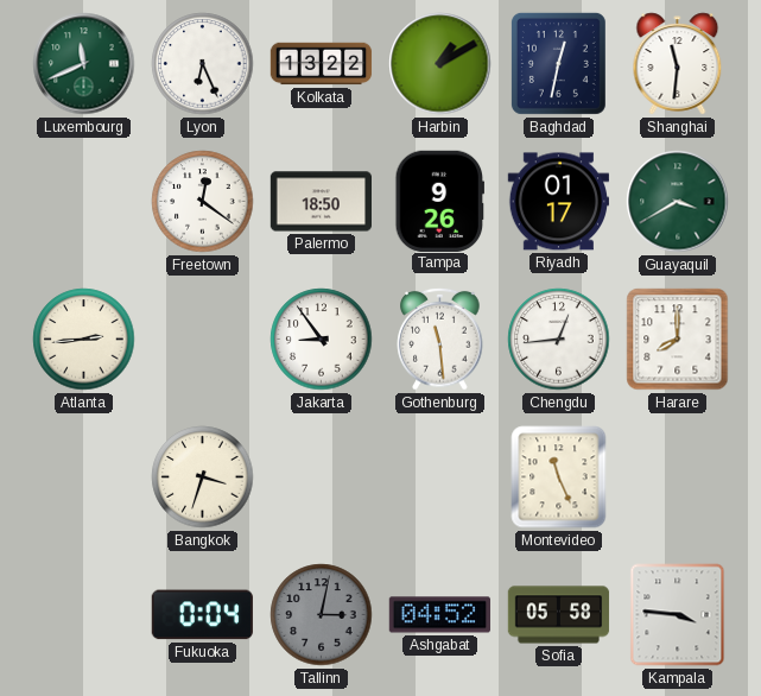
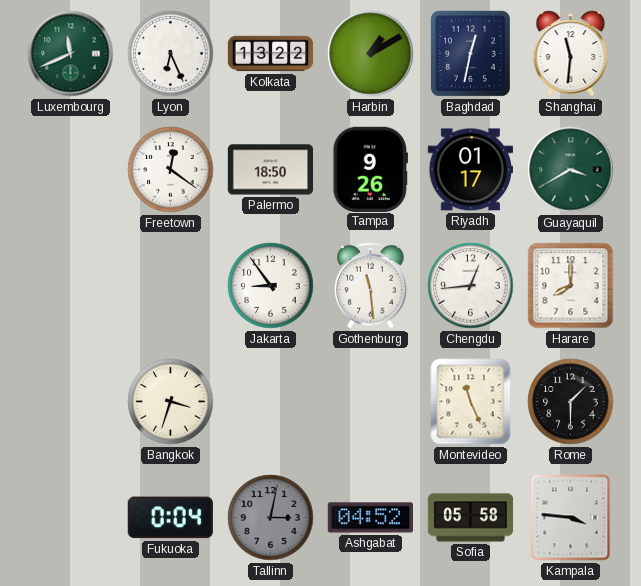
Atlanta: 2:44 -> none (84, 340)
Rome: none -> 1:30 (571, 402)
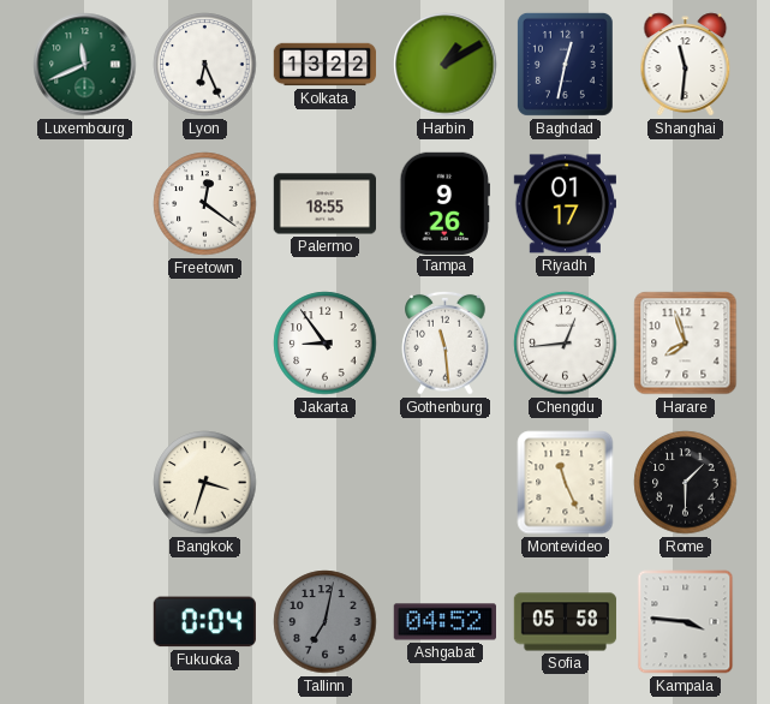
Palermo: 18:50 -> 18:55 (324, 204)
Guayaquil: 3:40 -> none (571, 170)
Harare: 8:00 -> 7:57 (686, 344)
Tallinn: 3:02 -> 7:02 (326, 622)
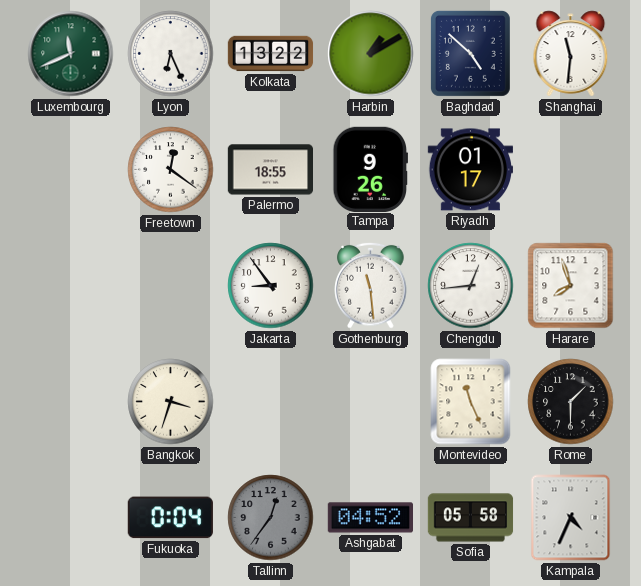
Baghdad: 12:32 -> 4:52 (470, 53)
Tallinn: 7:02 -> 12:36 (271, 518)
Kampala: 3:46 -> 4:34 (571, 518)
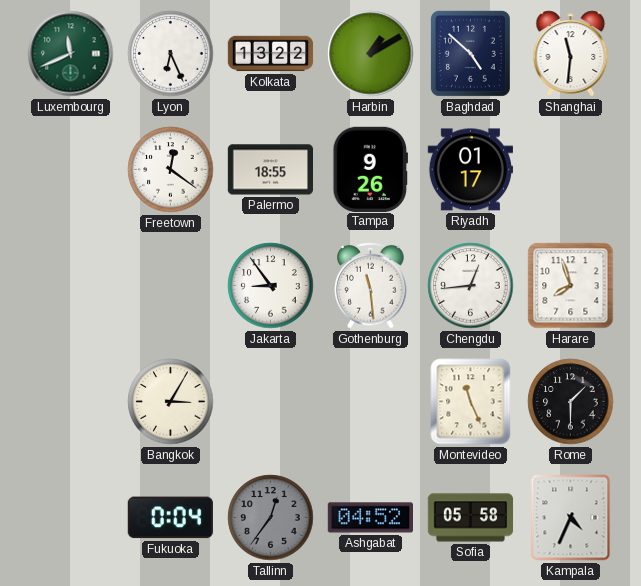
Bangkok: 3:33 -> 3:05 (171, 402)
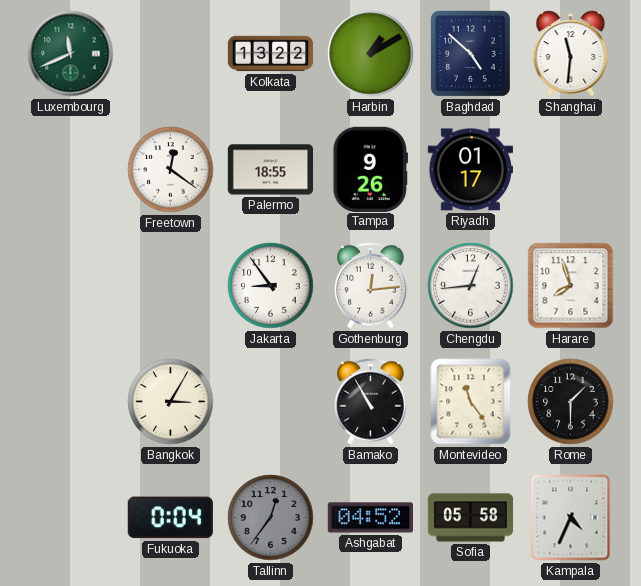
Lyon: 6:26 -> none (171, 54)
Gothenburg: 11:29 -> 12:14 (371, 285)
Bamako: none -> 10:55 (371, 401)
Montevideo: 11:26 -> 11:24 (471, 402)
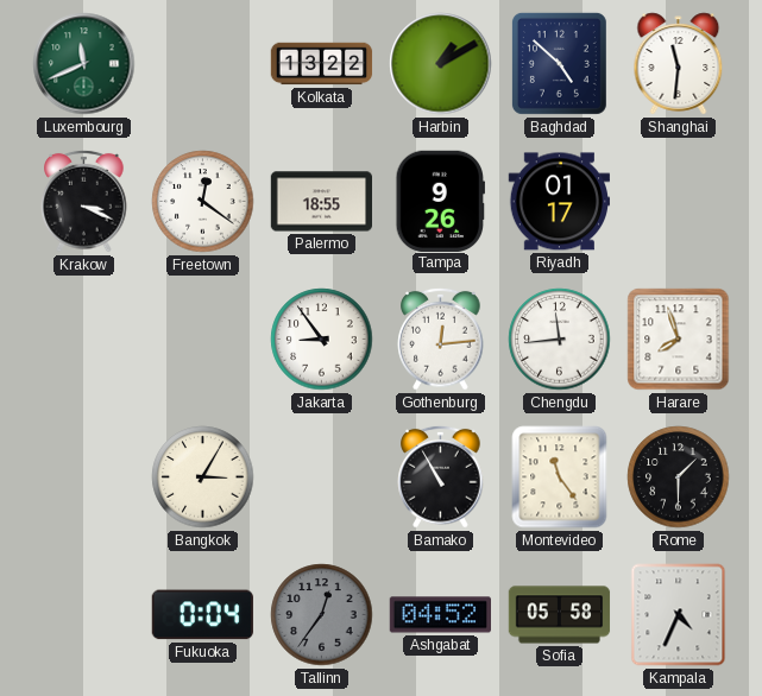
Krakow: none -> 3:19 (84, 201)
Chengdu: 12:44 -> 11:44 (560, 340)
